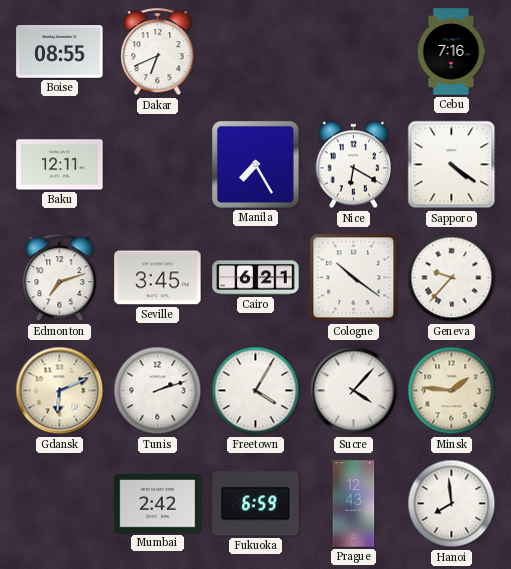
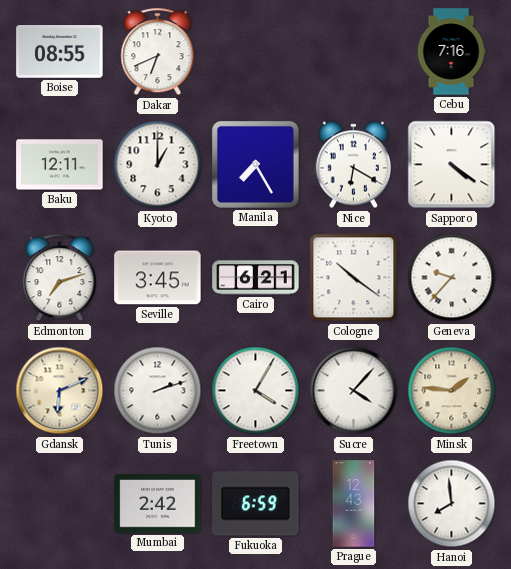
Kyoto: none -> 1:00 (158, 165)
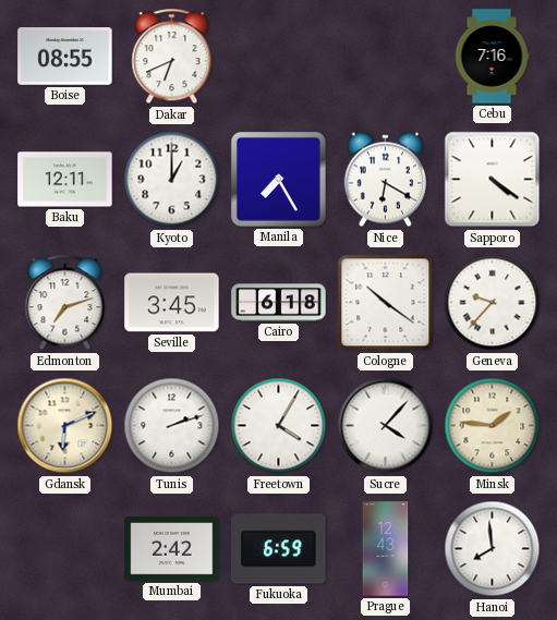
Cairo: 6:21 -> 6:18 (279, 303)
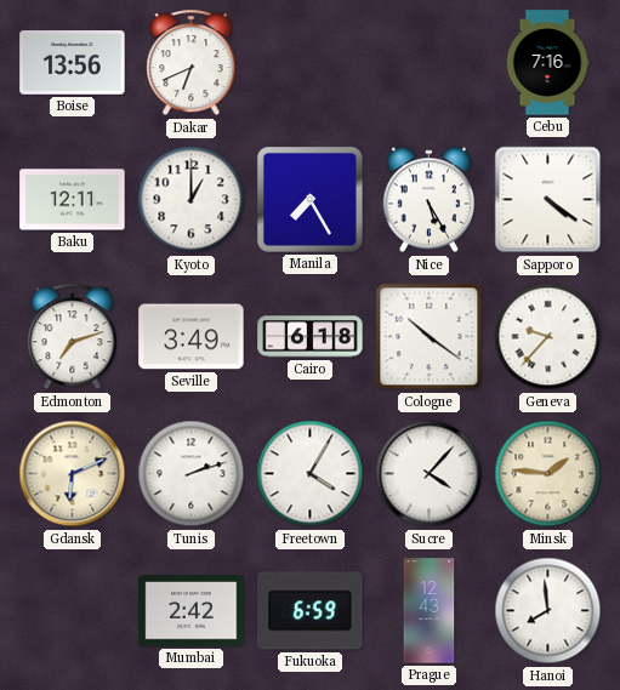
Boise: 08:55 -> 13:56 (73, 63)
Nice: 6:20 -> 5:25 (428, 200)
Seville: 3:45 -> 3:49 (192, 337)
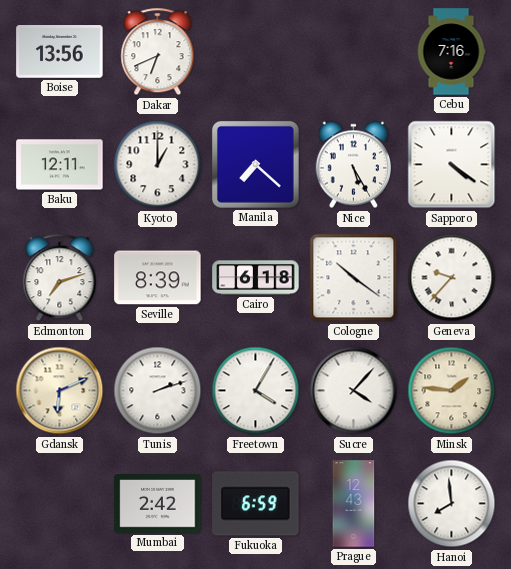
Manila: 7:25 -> 7:22 (255, 164)
Seville: 3:49 -> 8:39 (158, 278)
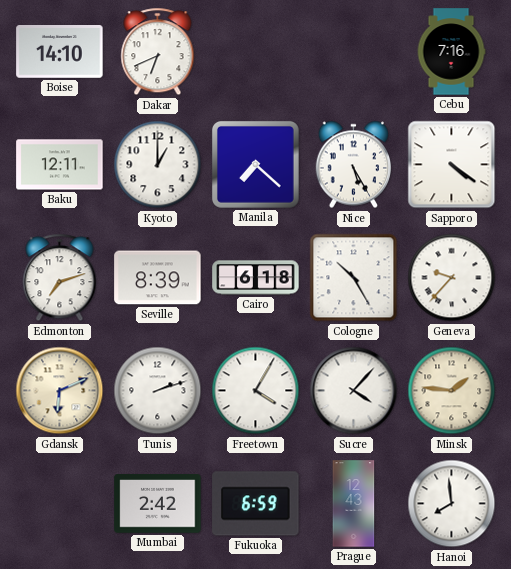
Boise: 13:56 -> 14:10 (60, 52)
Cologne: 10:21 -> 10:25 (354, 278)
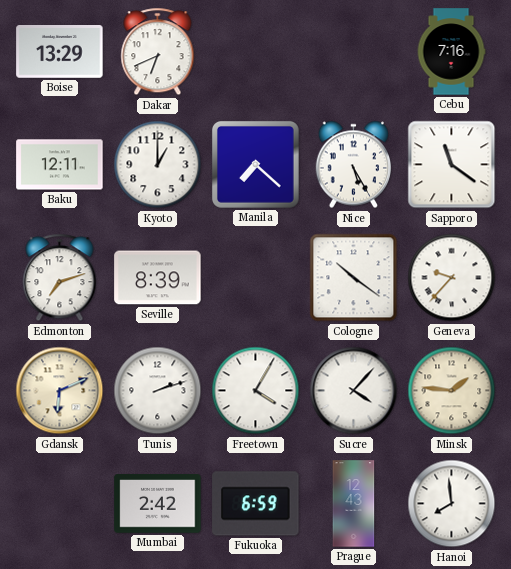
Boise: 14:10 -> 13:29 (60, 52)
Sapporo: 4:21 -> 11:21 (452, 165)
Cairo: 6:18 -> none (256, 278)
Cologne: 10:25 -> 10:21 (354, 278)
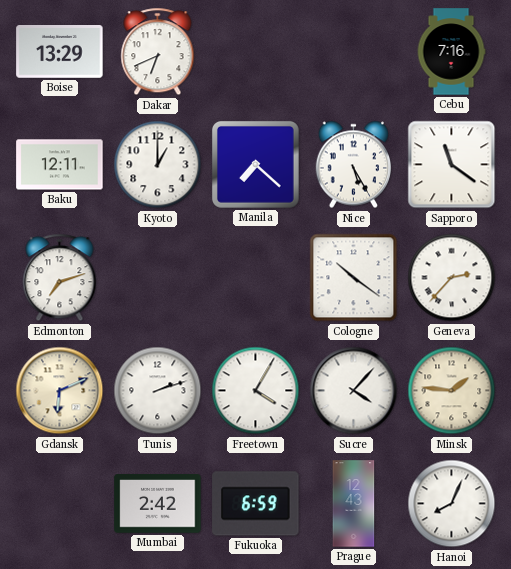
Seville: 8:39 -> none (158, 278)
Geneva: 9:37 -> 2:37 (452, 278)
Hanoi: 7:59 -> 8:04 (452, 504)
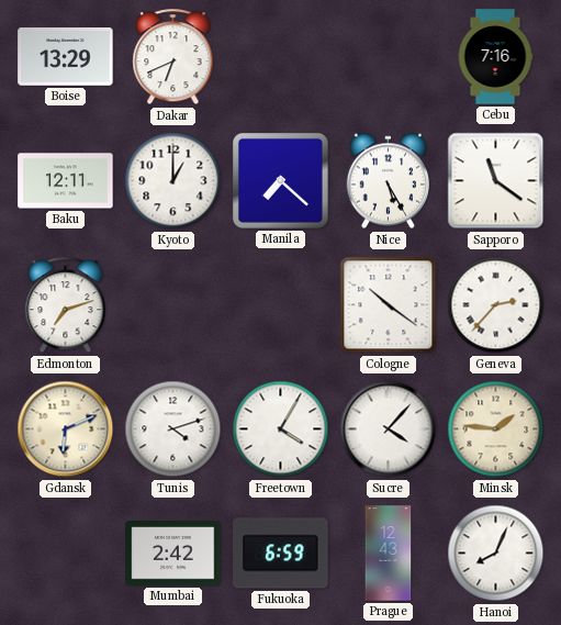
Tunis: 2:12 -> 4:12 (173, 429)
